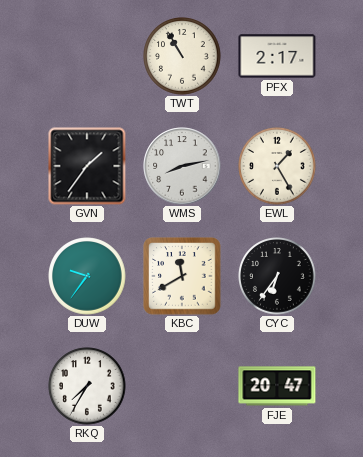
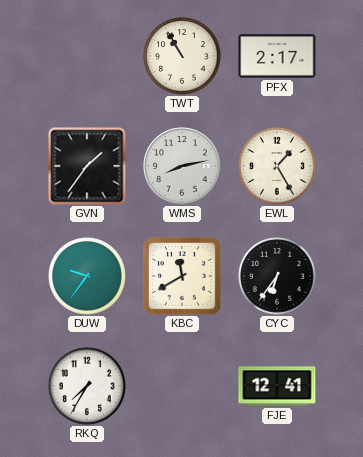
FJE: 20:47 -> 12:41 (277, 386)
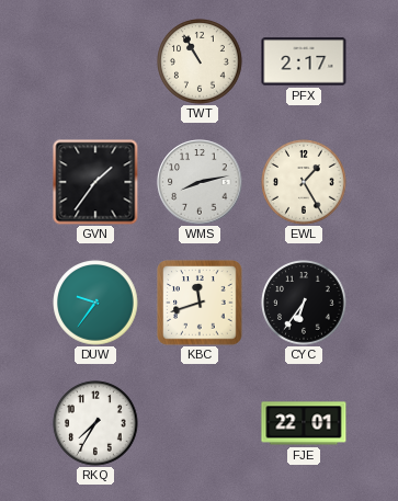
KBC: 11:40 -> 11:42 (200, 303)
FJE: 12:41 -> 22:01 (304, 423)
